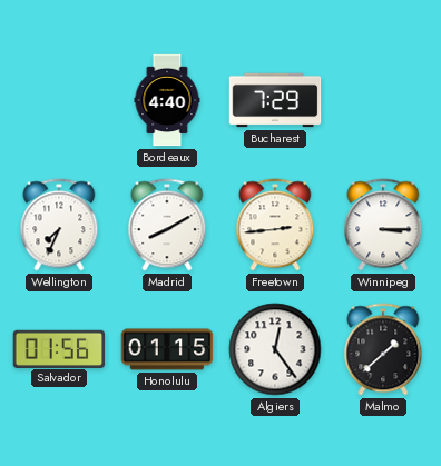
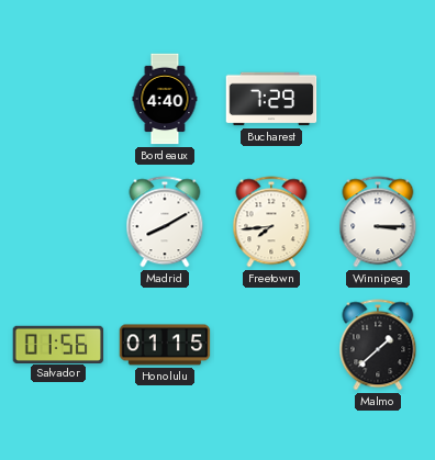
Wellington: 7:34 -> none (59, 225)
Freetown: 2:44 -> 7:44 (271, 222)
Algiers: 12:24 -> none (275, 349)
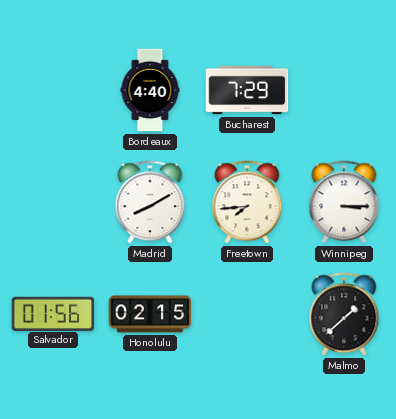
Honolulu: 01:15 -> 02:15 (150, 314)
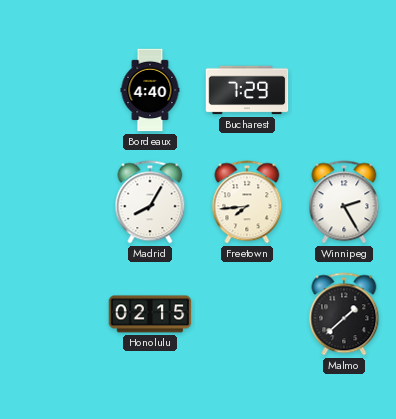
Madrid: 8:10 -> 8:05 (150, 202)
Winnipeg: 3:15 -> 2:25 (344, 202)
Salvador: 01:56 -> none (53, 313)
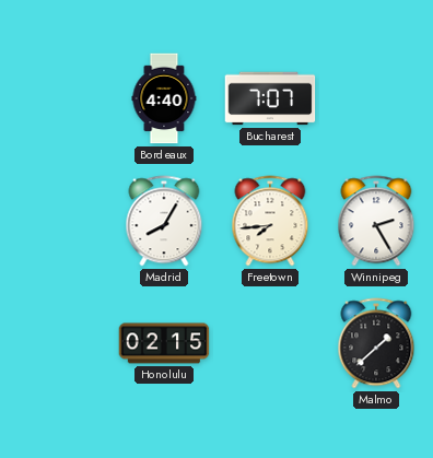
Bucharest: 7:29 -> 7:07 (270, 98)
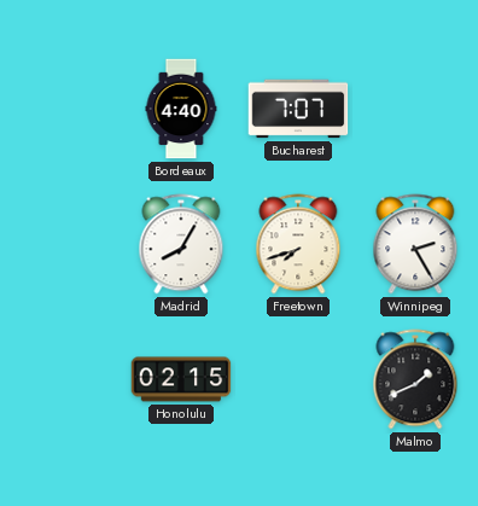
Freetown: 7:44 -> 7:42 (298, 244)
Malmo: 1:38 -> 1:41 (415, 379)
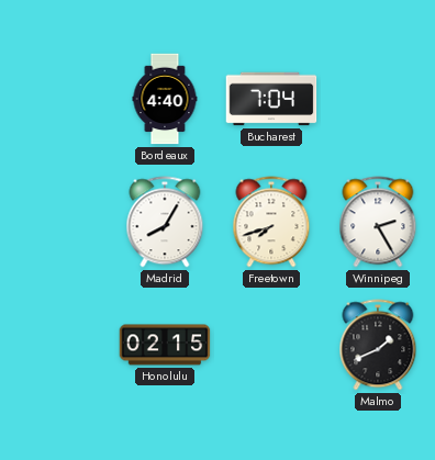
Bucharest: 7:07 -> 7:04 (271, 99)
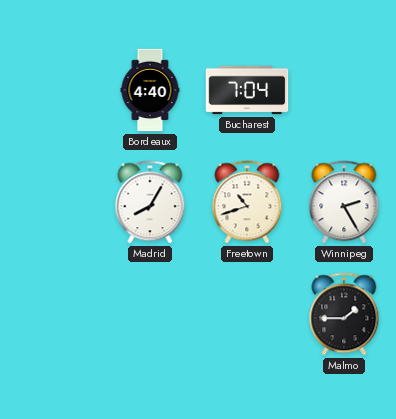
Freetown: 7:42 -> 10:42 (247, 202)
Honolulu: 02:15 -> none (165, 345)
Malmo: 1:41 -> 1:45 (344, 314)
